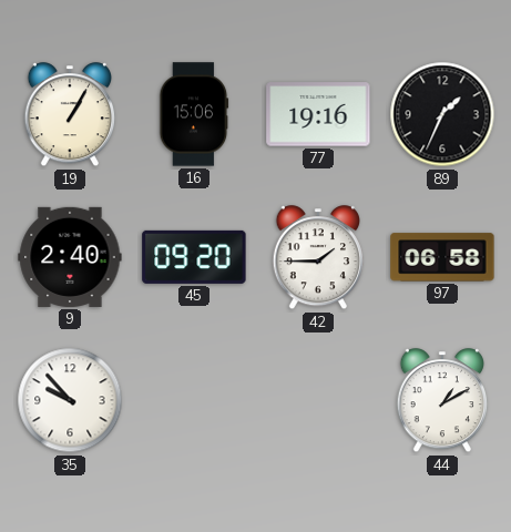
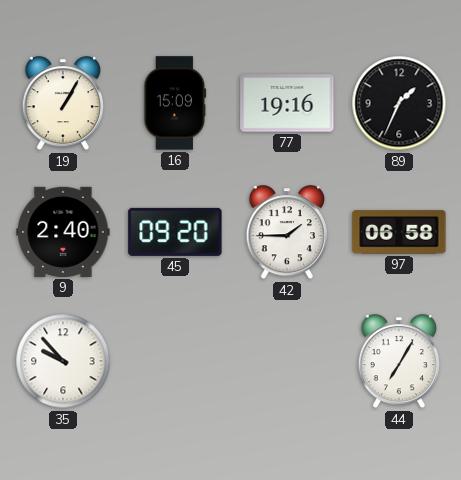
16: 15:06 -> 15:09 (175, 103)
44: 1:10 -> 7:05 (398, 362)
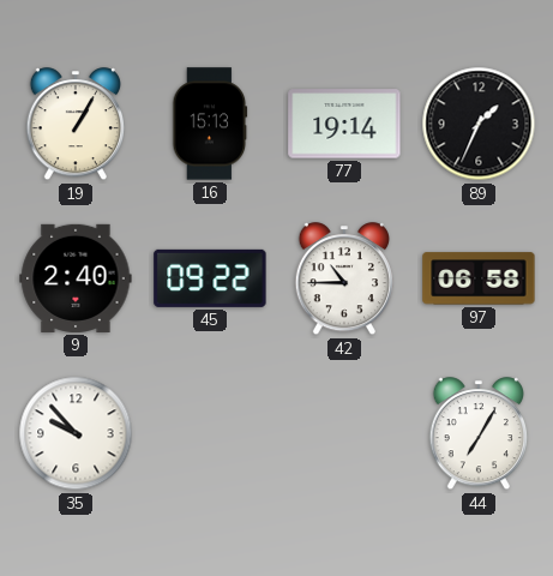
16: 15:09 -> 15:13 (210, 124)
77: 19:16 -> 19:14 (344, 124)
45: 09:20 -> 09:22 (210, 278)
42: 1:45 -> 10:45 (343, 280)
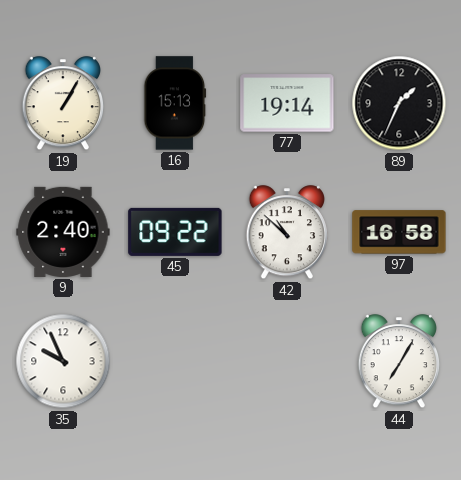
42: 10:45 -> 10:52 (286, 233)
97: 06:58 -> 16:58 (399, 232)
35: 9:53 -> 9:56 (63, 361)
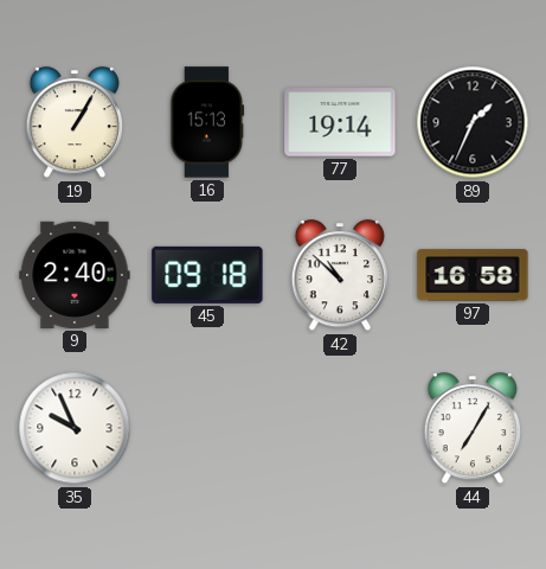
45: 09:22 -> 09:18 (207, 275)
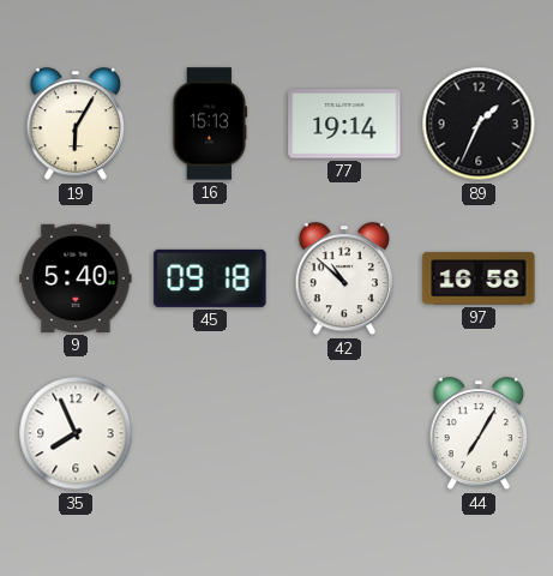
19: 1:05 -> 6:05 (74, 125)
9: 2:40 -> 5:40 (76, 278)
35: 9:56 -> 7:56 (76, 433)
